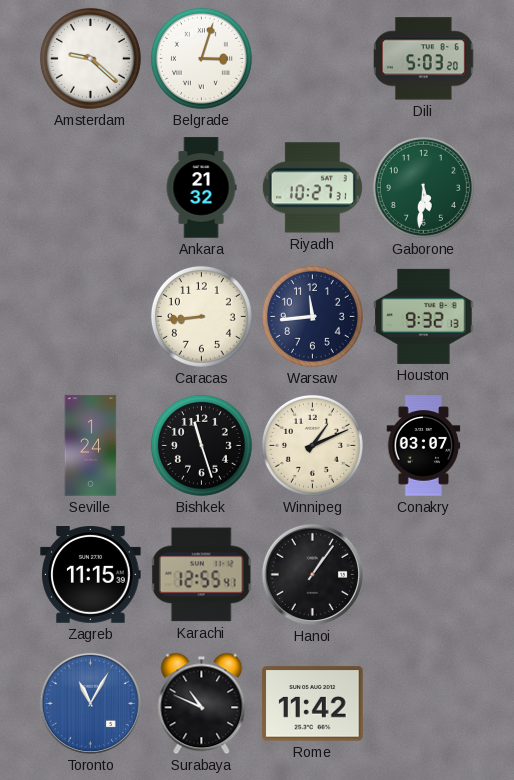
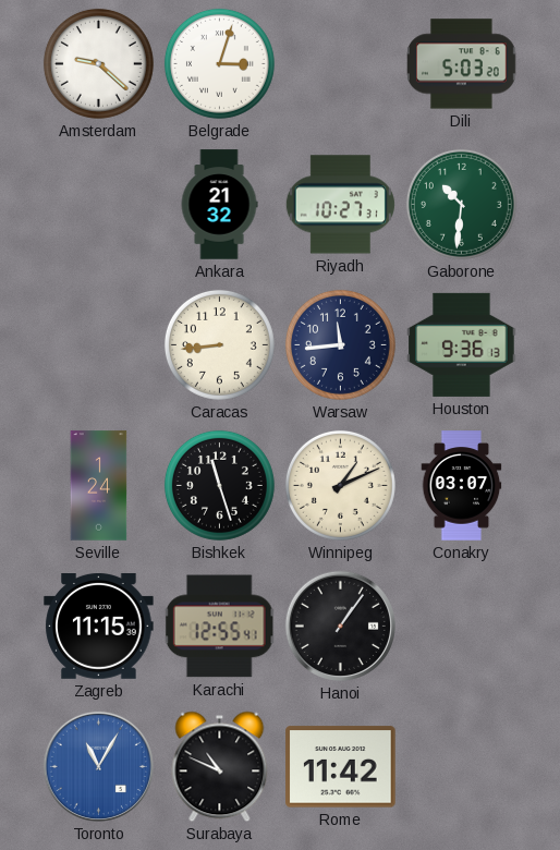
Gaborone: 5:31 -> 10:31 (461, 204)
Houston: 9:32 -> 9:36 (462, 344)
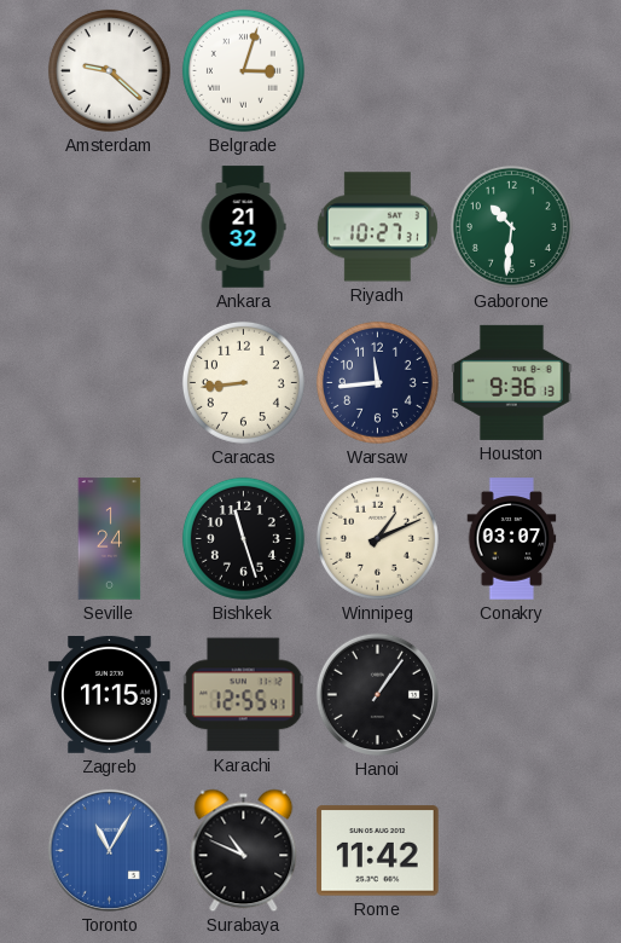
Dili: 5:03 -> none (462, 64)
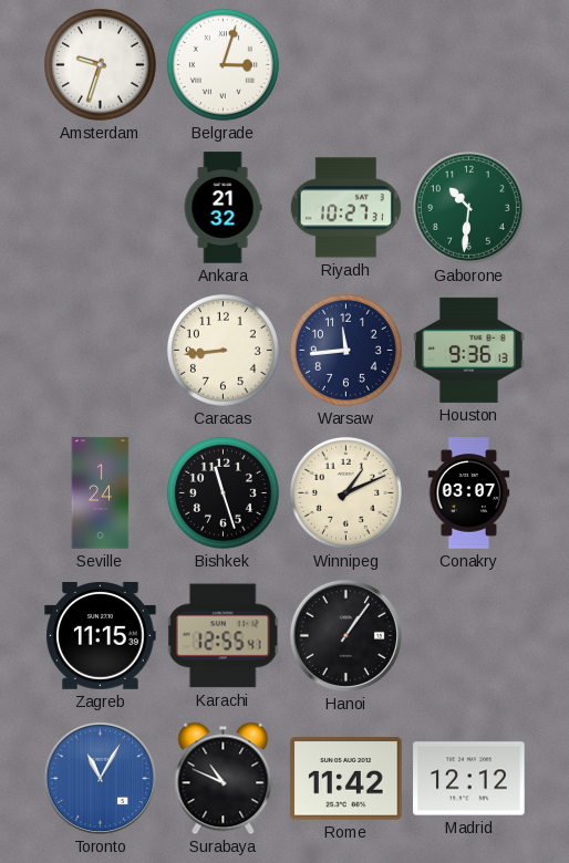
Amsterdam: 9:22 -> 9:33 (100, 64)
Madrid: none -> 12:12 (469, 779)
